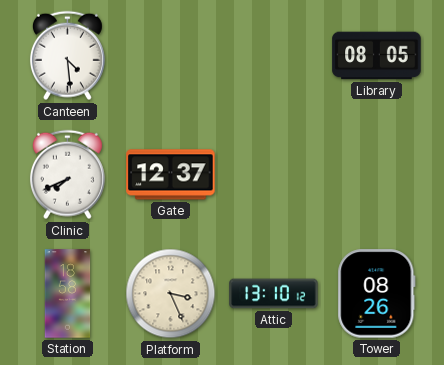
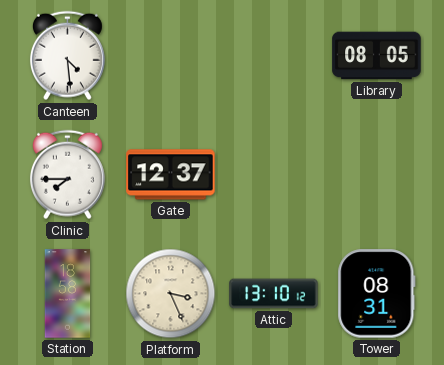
Clinic: 7:41 -> 7:45 (67, 175)
Tower: 08:26 -> 08:31 (377, 294)
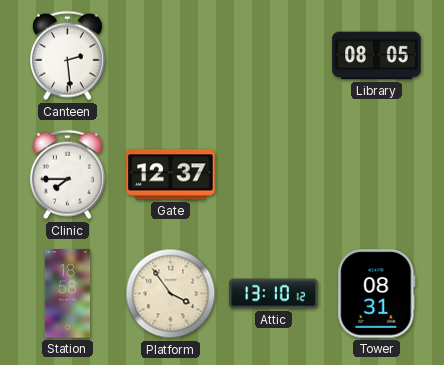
Canteen: 4:29 -> 2:29 (67, 56)
Platform: 3:26 -> 3:54 (171, 294)
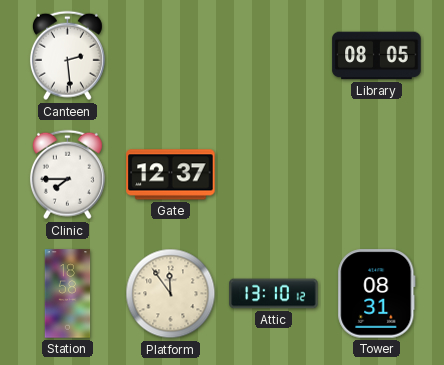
Platform: 3:54 -> 11:54 (171, 294)
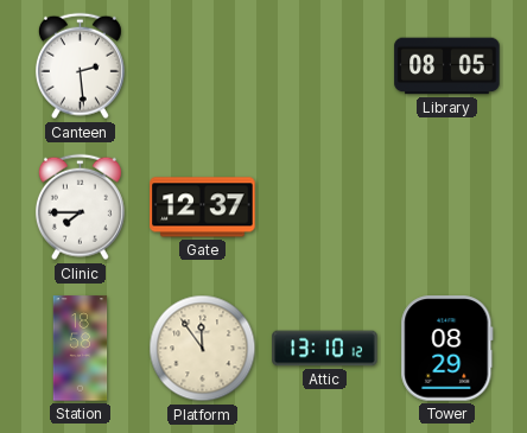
Tower: 08:31 -> 08:29 (447, 349)
